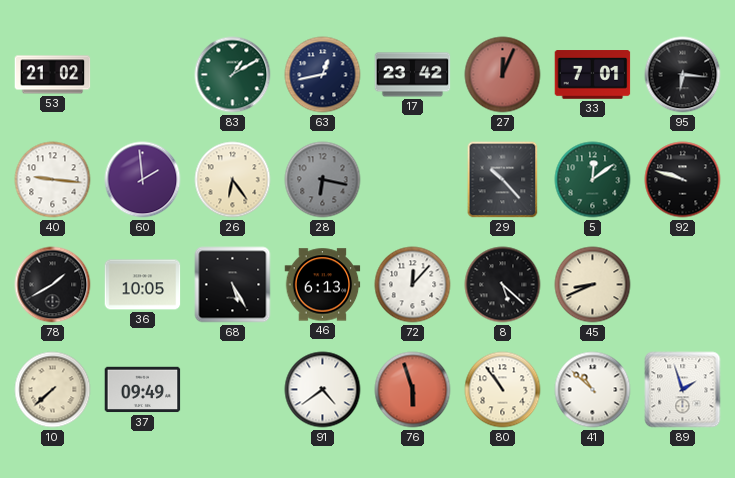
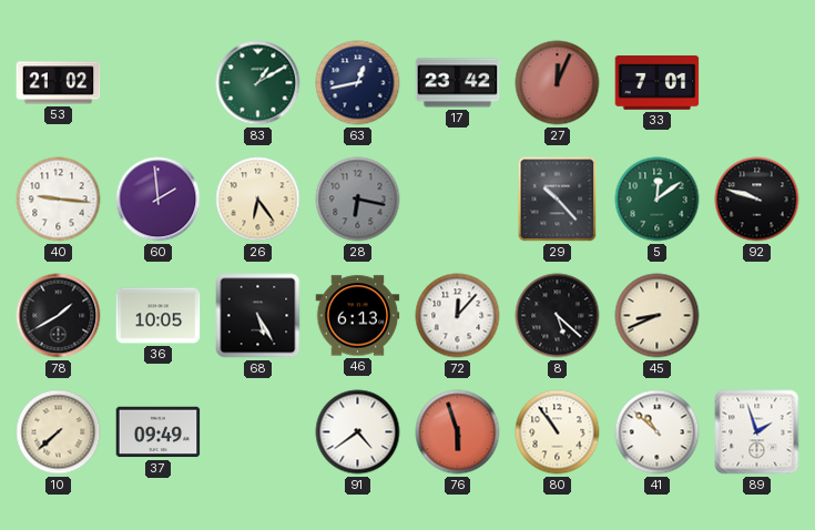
95: 6:16 -> none (683, 75)
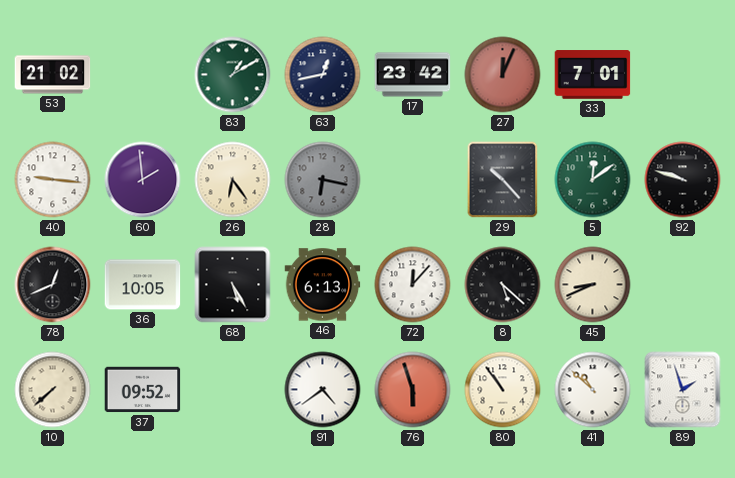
78: 1:40 -> 12:41 (53, 285)
37: 09:49 -> 09:52 (143, 390)
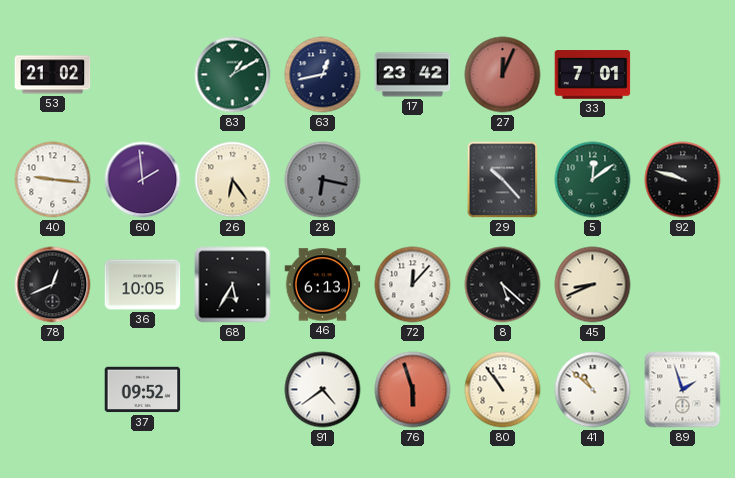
68: 5:25 -> 5:35 (233, 285)
10: 7:38 -> none (53, 390)
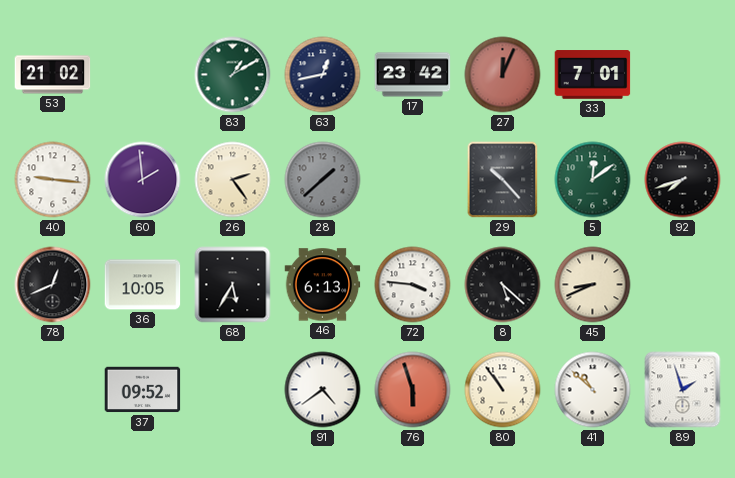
26: 6:24 -> 2:24 (233, 180)
28: 6:17 -> 1:38 (323, 180)
92: 9:48 -> 7:42 (683, 180)
72: 12:07 -> 3:46 (413, 285)
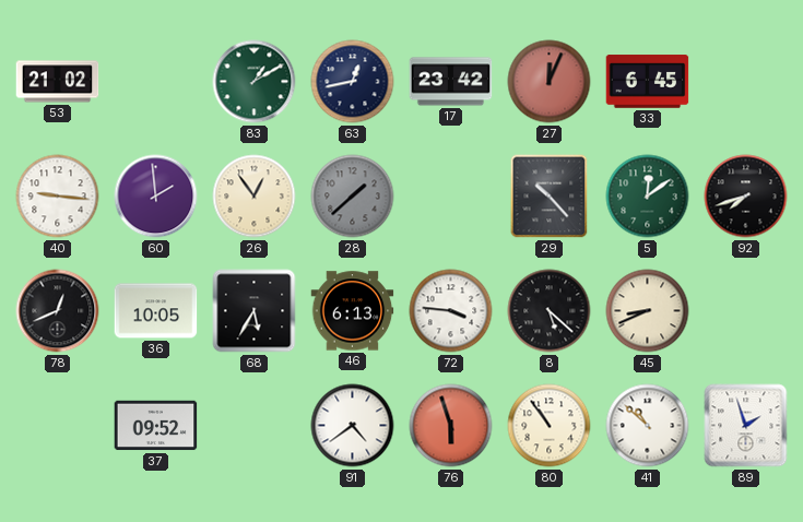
33: 7:01 -> 6:45 (648, 82)
26: 2:24 -> 12:54 (255, 197)
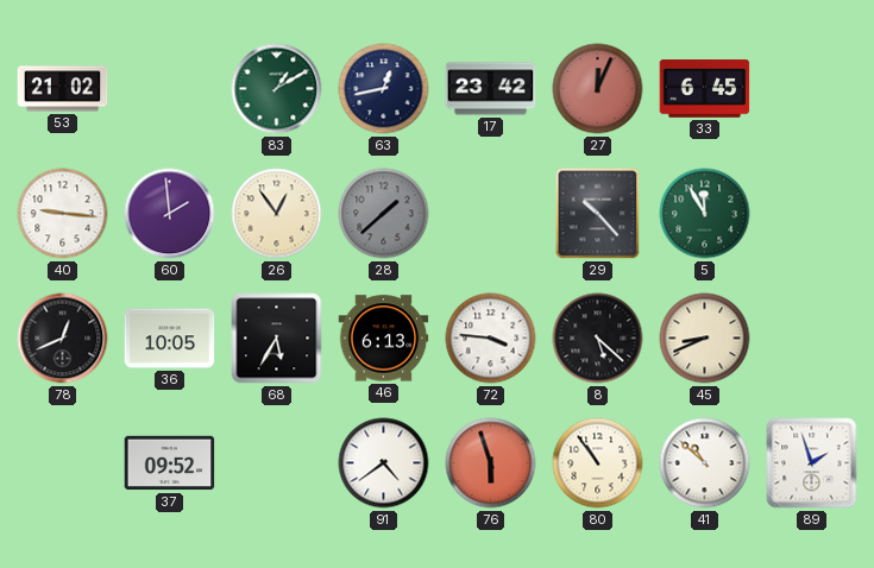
5: 12:09 -> 11:55 (705, 214)
92: 7:42 -> none (746, 197)
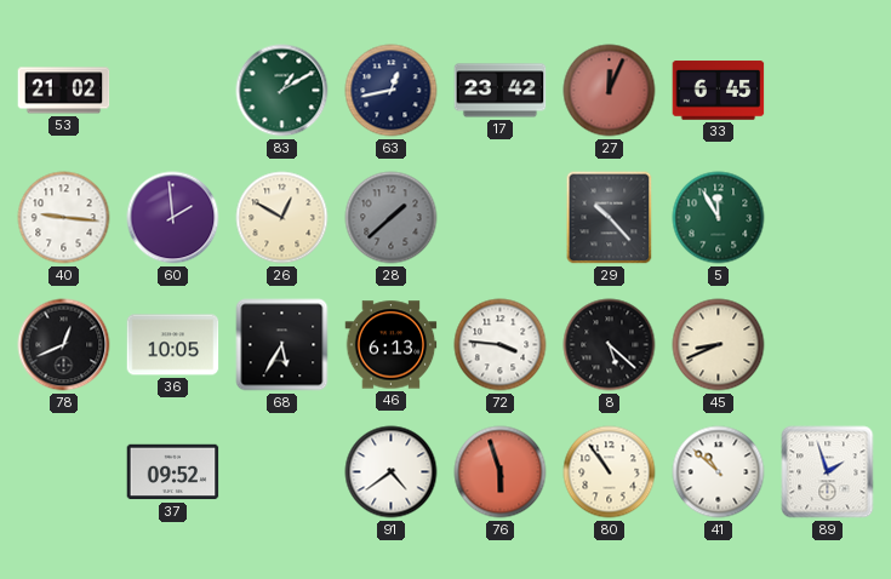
26: 12:54 -> 12:50 (282, 218)
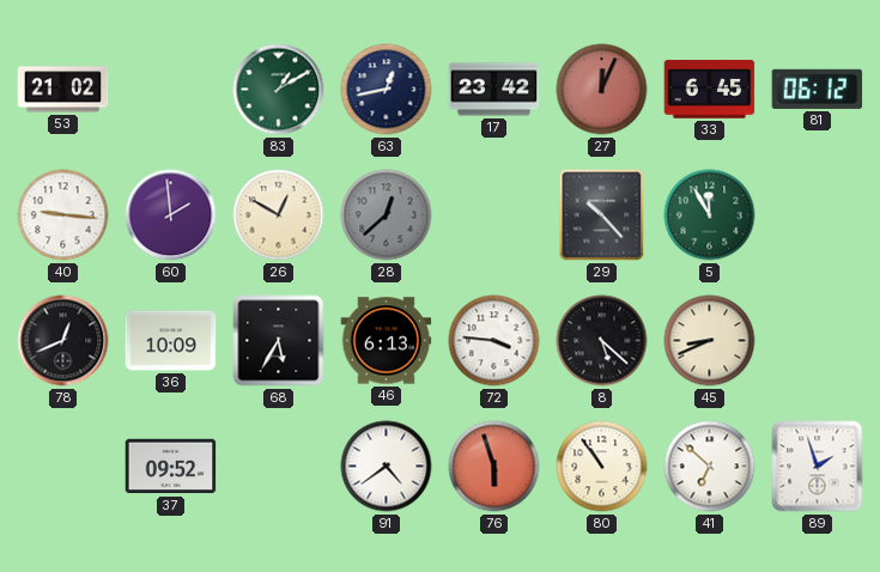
81: none -> 06:12 (818, 89)
28: 1:38 -> 12:38 (387, 215)
36: 10:05 -> 10:09 (171, 341)
41: 10:52 -> 6:52 (710, 467)
